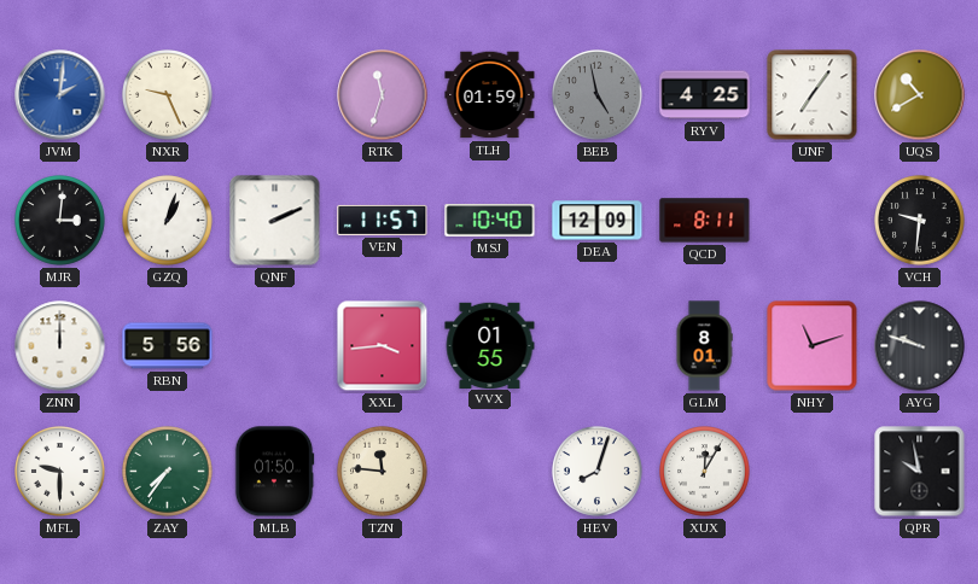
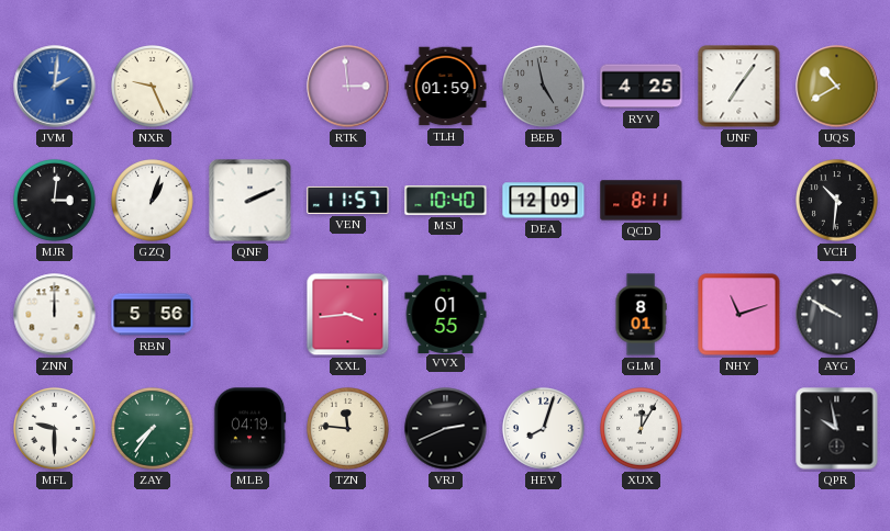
RTK: 11:33 -> 2:59 (348, 87)
VCH: 9:31 -> 10:31 (837, 201)
AYG: 9:48 -> 9:50 (837, 315)
MLB: 01:50 -> 04:19 (249, 429)
VRJ: none -> 2:41 (446, 429)
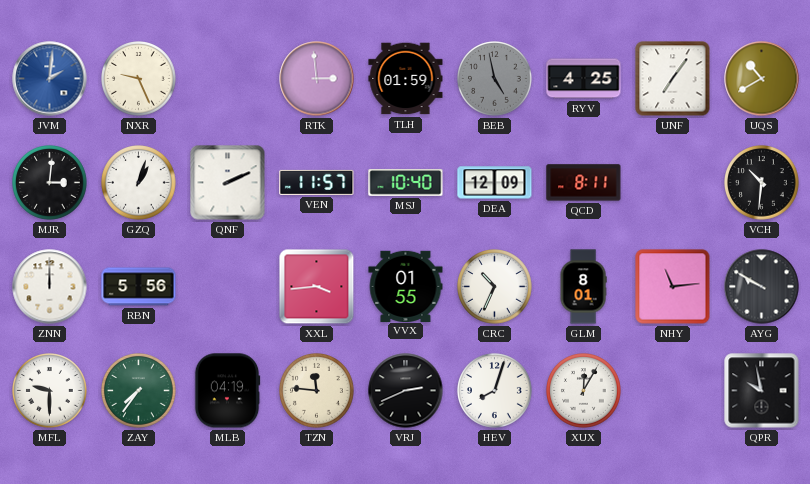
CRC: none -> 10:34 (495, 287)
NHY: 11:12 -> 11:14 (673, 287)
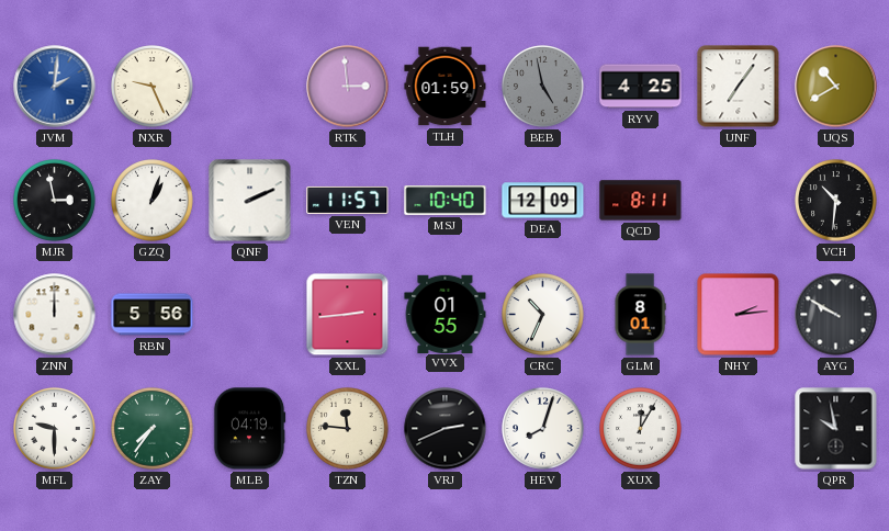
MJR: 3:01 -> 2:58 (55, 201)
XXL: 3:44 -> 2:44 (348, 315)
NHY: 11:14 -> 2:14 (739, 315)
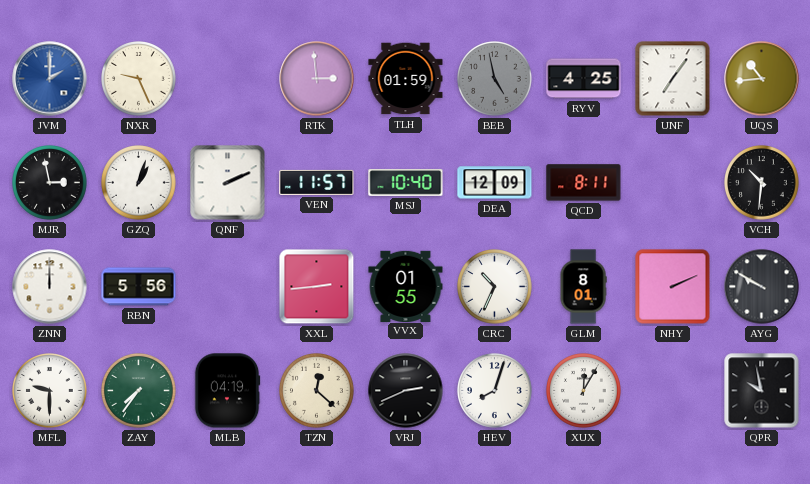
JVM: 2:01 -> 2:00 (50, 79)
UQS: 10:40 -> 10:44 (762, 79)
NHY: 2:14 -> 2:11 (673, 287)
TZN: 11:46 -> 12:22 (317, 391)
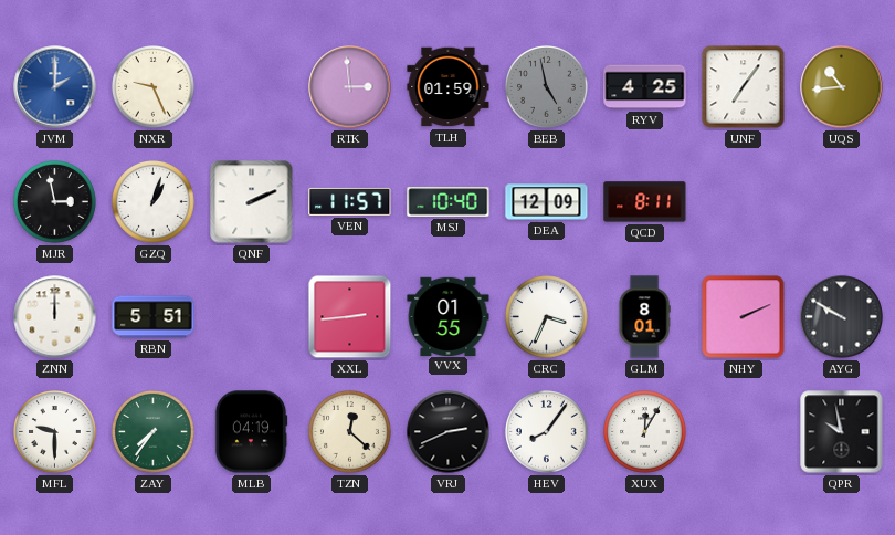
VCH: 10:31 -> none (762, 183)
RBN: 5:56 -> 5:51 (154, 317)
CRC: 10:34 -> 3:34 (547, 317)
HEV: 8:03 -> 8:06 (547, 432)
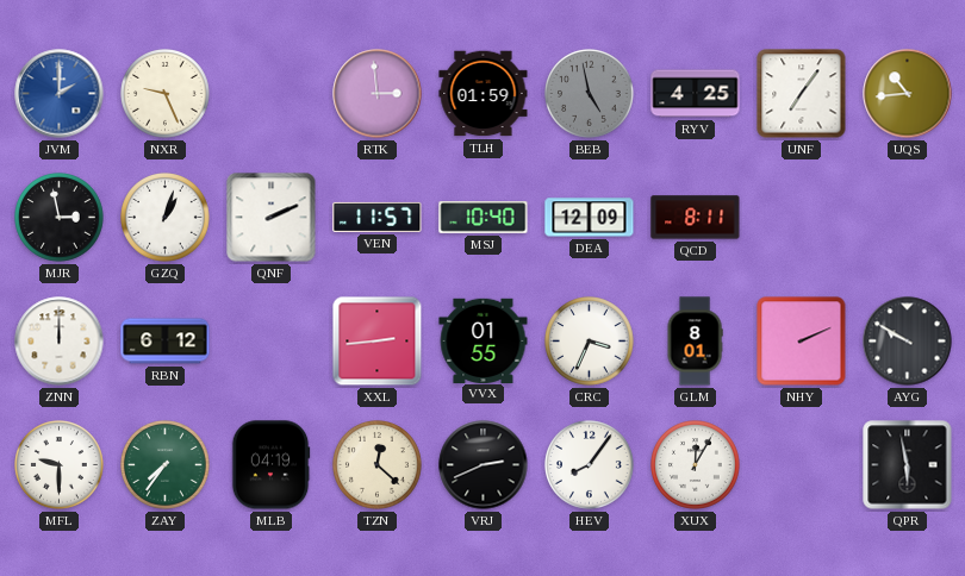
RBN: 5:51 -> 6:12 (166, 342)
QPR: 9:58 -> 5:58 (908, 465)
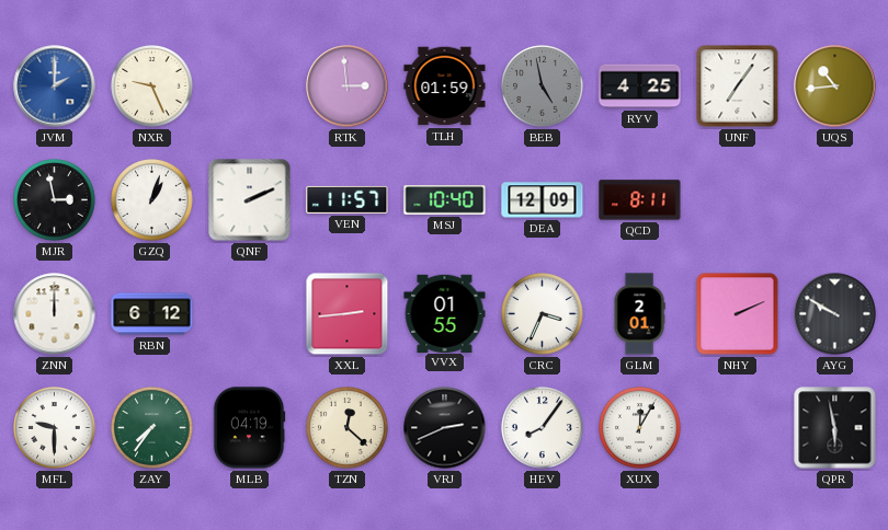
GLM: 8:01 -> 2:01 (639, 314)
